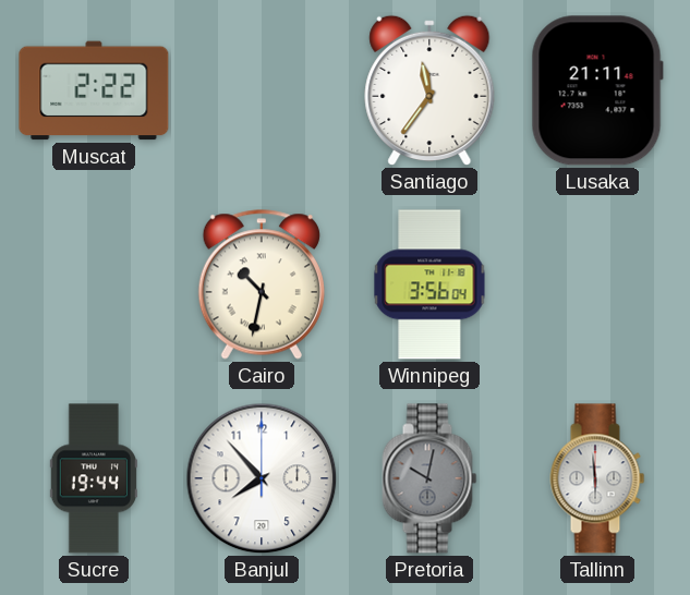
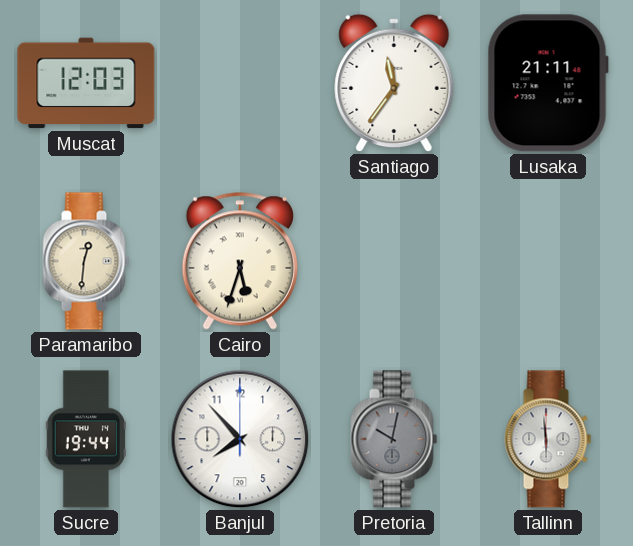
Muscat: 2:22 -> 12:03 (86, 83)
Paramaribo: none -> 12:31 (86, 261)
Cairo: 10:32 -> 5:33 (240, 261)
Winnipeg: 3:56 -> none (429, 284)
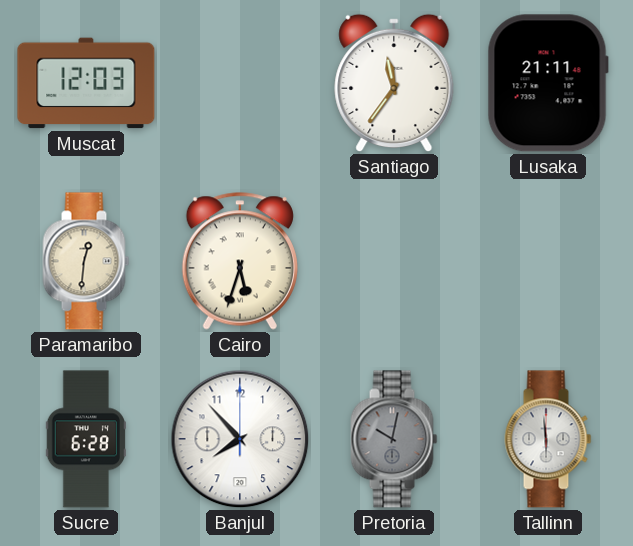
Sucre: 19:44 -> 6:28 (86, 439)
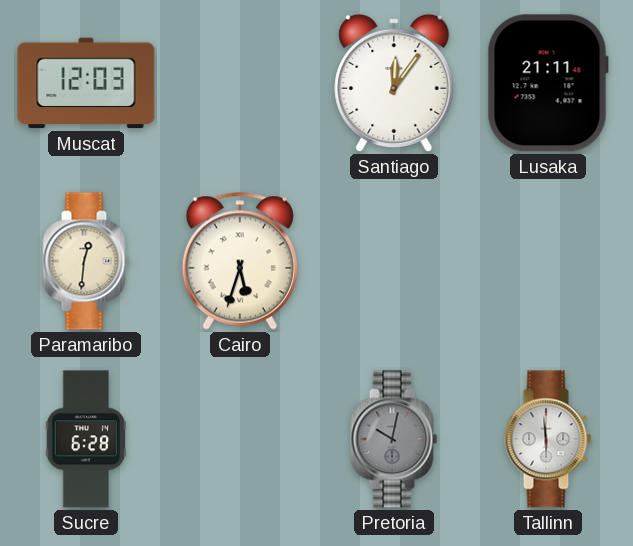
Santiago: 11:36 -> 12:06 (394, 83)
Banjul: 7:53 -> none (240, 439)
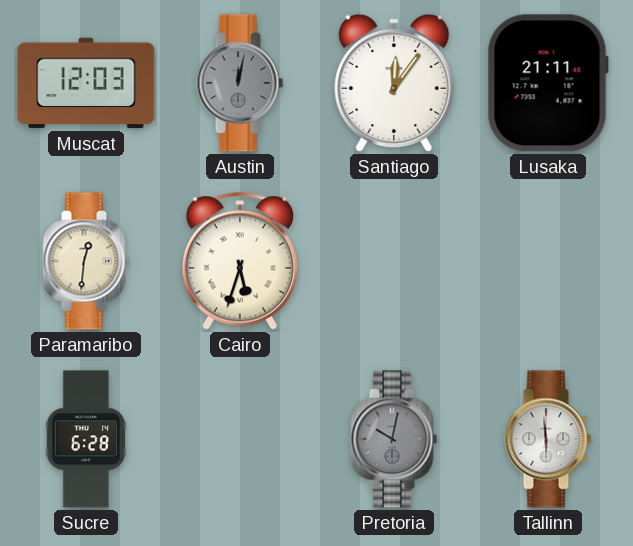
Austin: none -> 12:02 (240, 83)
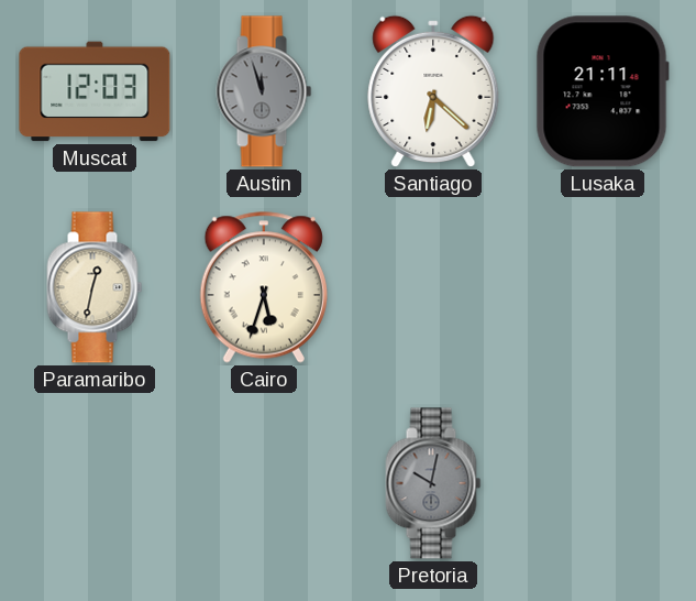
Austin: 12:02 -> 11:57 (264, 91)
Santiago: 12:06 -> 6:22 (433, 91)
Paramaribo: 12:31 -> 12:32 (95, 287)
Sucre: 6:28 -> none (86, 439)
Tallinn: 5:59 -> none (548, 439)
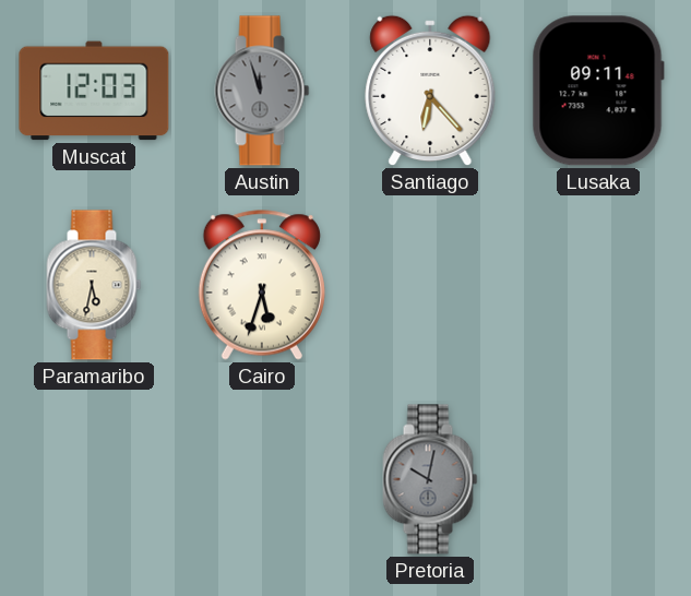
Santiago: 6:22 -> 6:23 (430, 91)
Lusaka: 21:11 -> 09:11 (598, 91)
Paramaribo: 12:32 -> 5:32 (94, 285)
